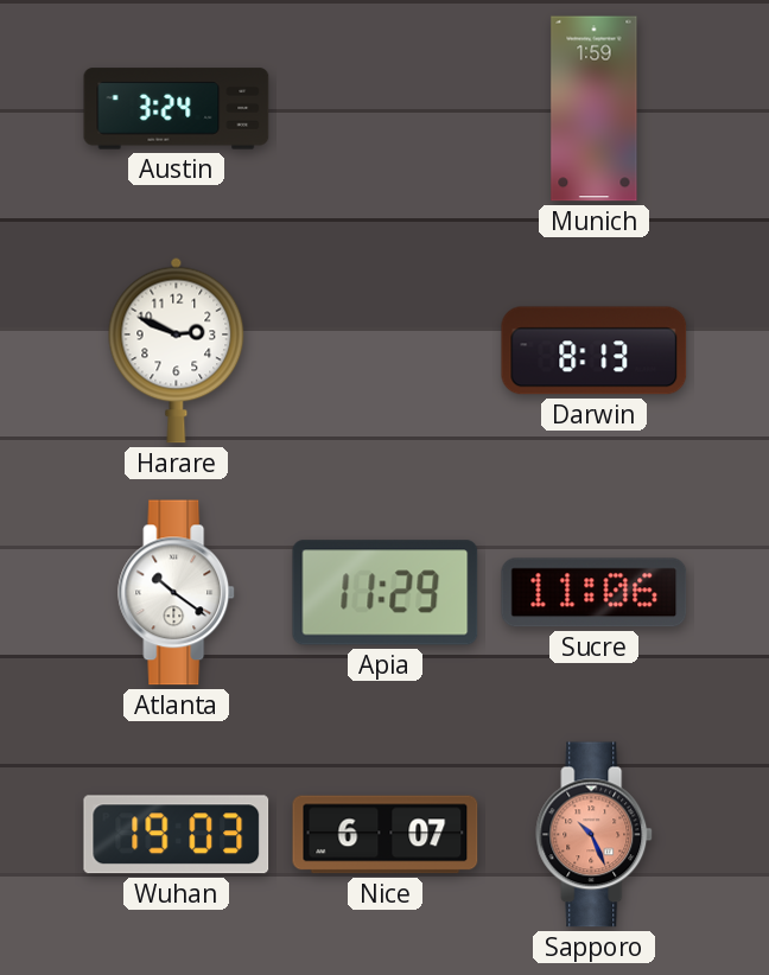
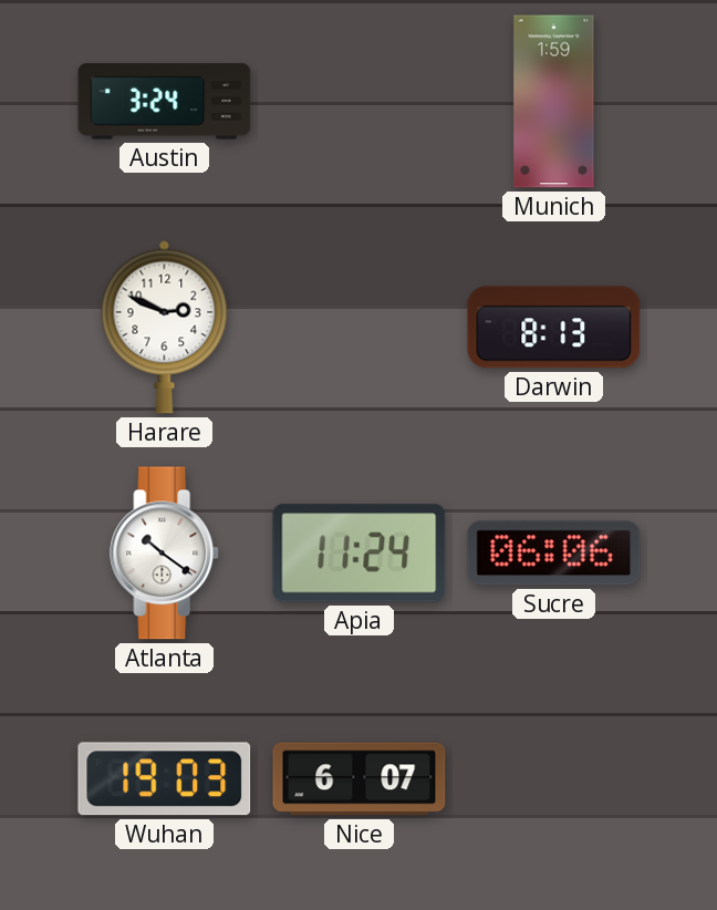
Apia: 11:29 -> 11:24 (360, 554)
Sucre: 11:06 -> 06:06 (554, 554)
Sapporo: 10:26 -> none (595, 835)
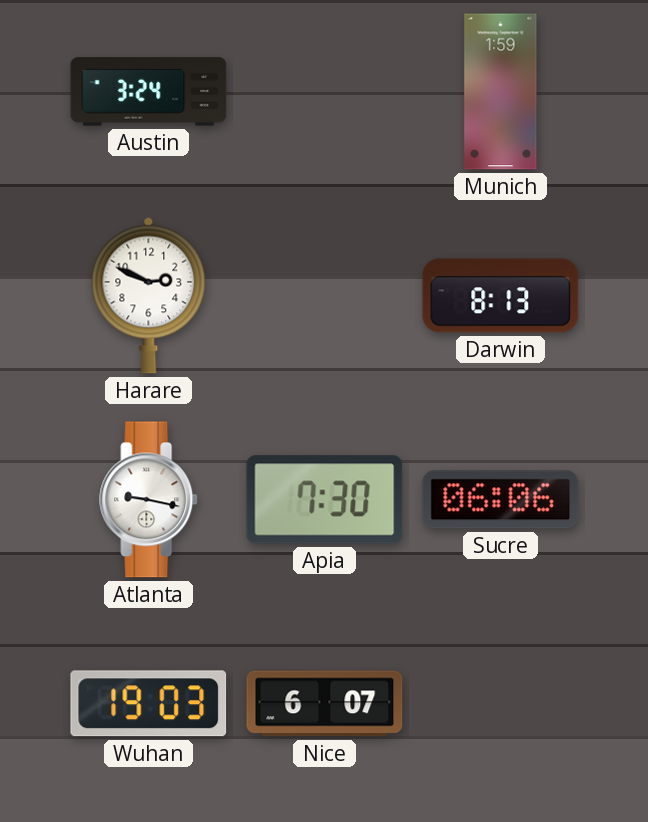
Atlanta: 10:21 -> 9:17 (149, 500)
Apia: 11:24 -> 7:30 (325, 500)
